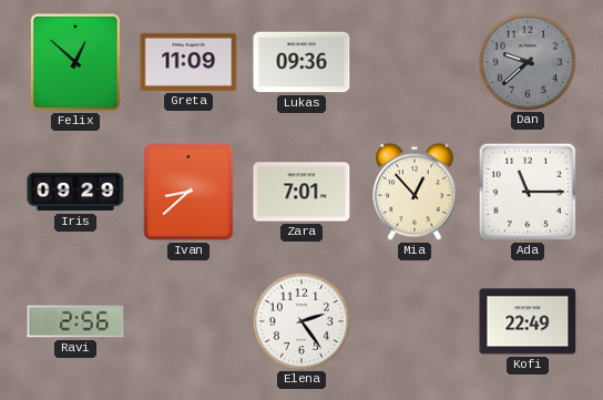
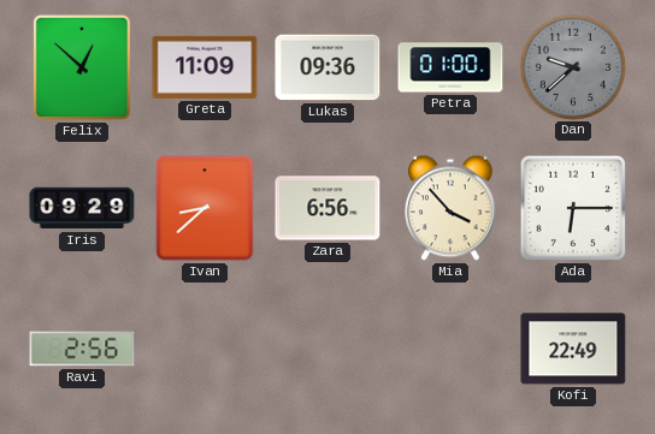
Petra: none -> 01:00 (450, 67)
Zara: 7:01 -> 6:56 (327, 208)
Mia: 12:53 -> 3:53 (452, 208)
Ada: 11:15 -> 6:15 (573, 208)
Elena: 2:24 -> none (300, 320)
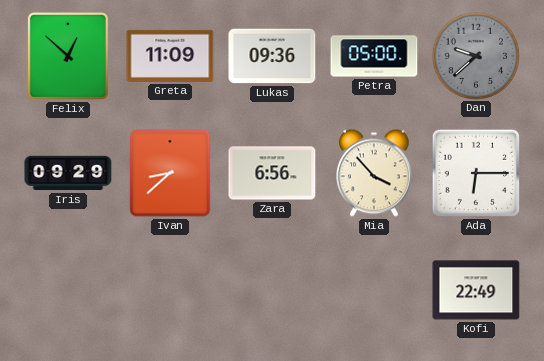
Petra: 01:00 -> 05:00 (374, 56)
Ravi: 2:56 -> none (82, 349)
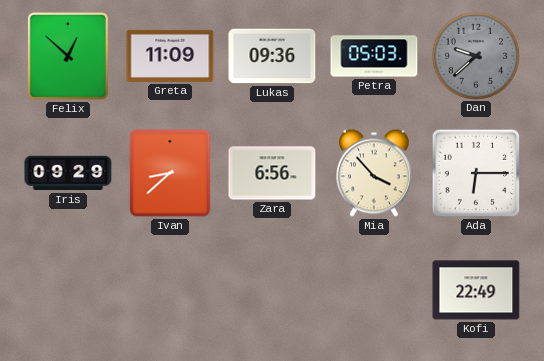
Petra: 05:00 -> 05:03 (374, 56)
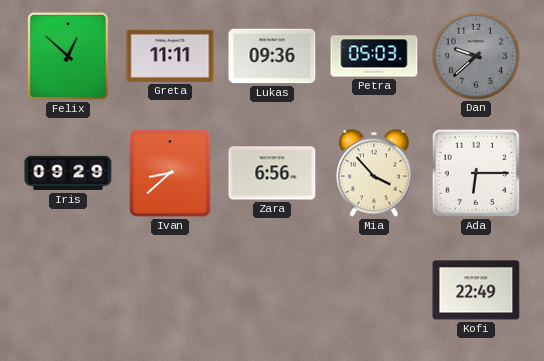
Greta: 11:09 -> 11:11 (170, 56)
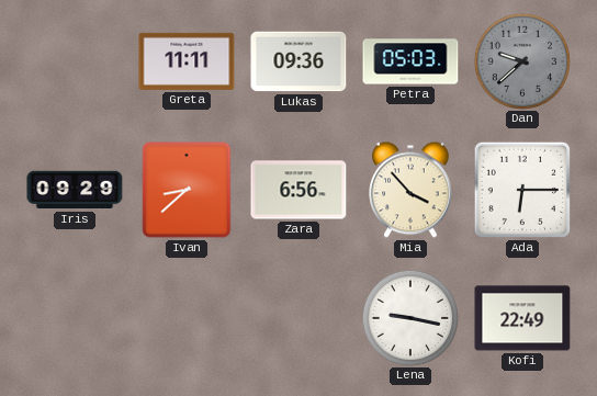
Felix: 12:52 -> none (68, 56)
Lena: none -> 9:17 (409, 317)
